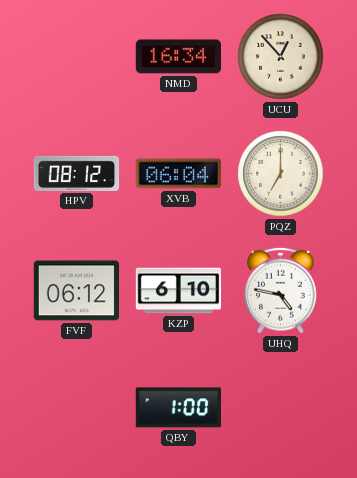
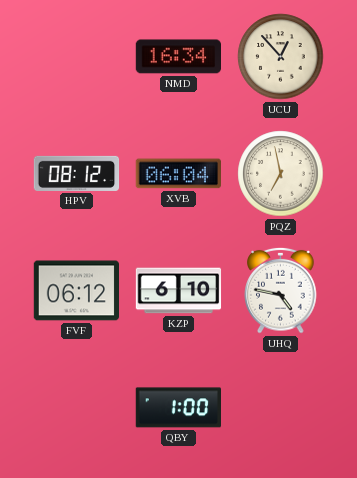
PQZ: 7:00 -> 6:58 (281, 174)
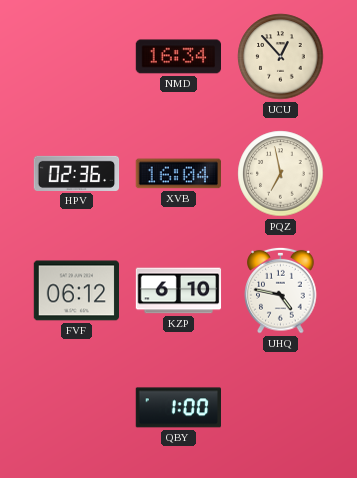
HPV: 08:12 -> 02:36 (77, 173)
XVB: 06:04 -> 16:04 (178, 174)
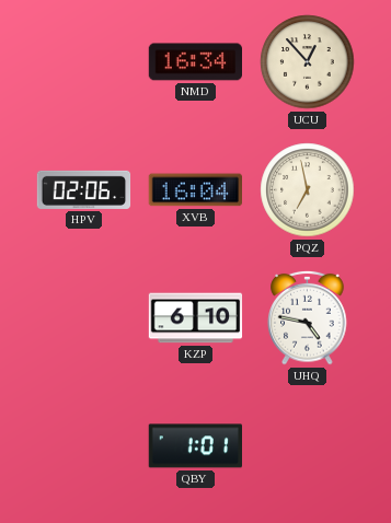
HPV: 02:36 -> 02:06 (84, 189)
FVF: 06:12 -> none (76, 291)
QBY: 1:00 -> 1:01 (195, 446)
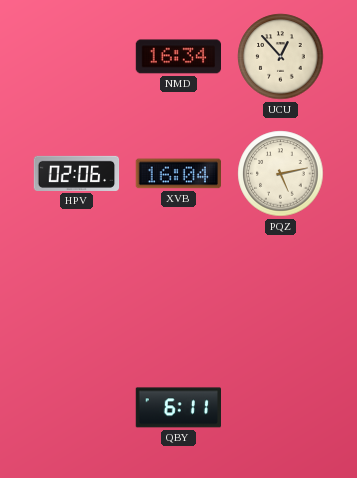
PQZ: 6:58 -> 5:13 (281, 174)
KZP: 6:10 -> none (196, 318)
UHQ: 4:47 -> none (308, 317)
QBY: 1:01 -> 6:11 (178, 408)
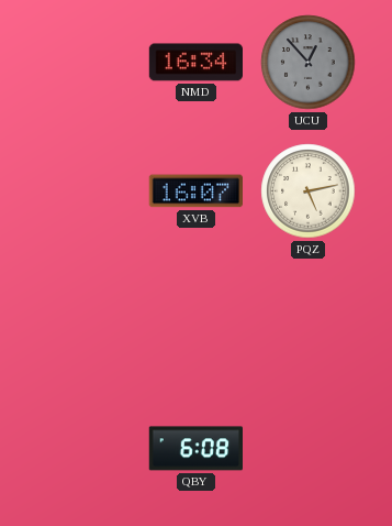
UCU dial: cream -> grey (309, 63)
HPV: 02:06 -> none (77, 173)
XVB: 16:04 -> 16:07 (195, 191)
QBY: 6:11 -> 6:08 (195, 449)
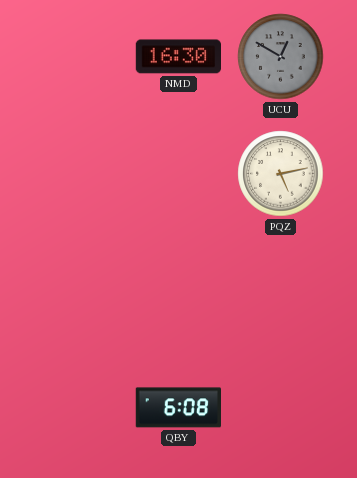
NMD: 16:34 -> 16:30 (178, 57)
UCU: 12:53 -> 12:50 (281, 57)
XVB: 16:07 -> none (195, 191)
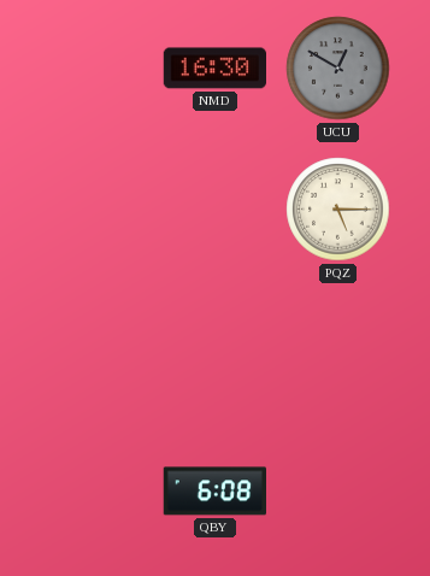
PQZ: 5:13 -> 5:15 (338, 210)
